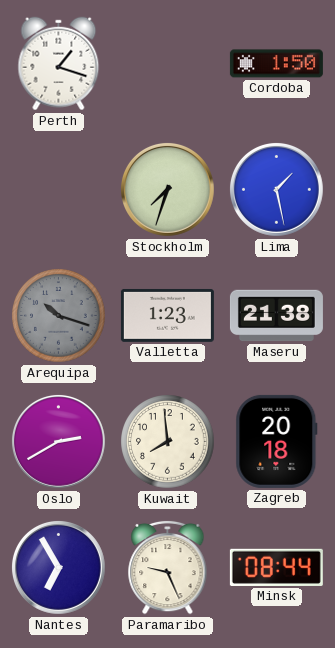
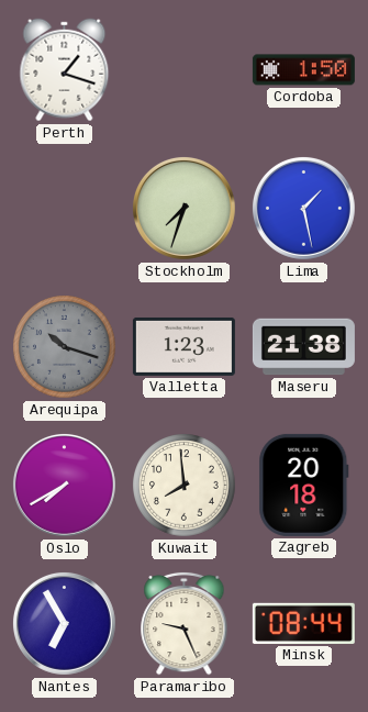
Oslo: 2:40 -> 7:40 (64, 485)
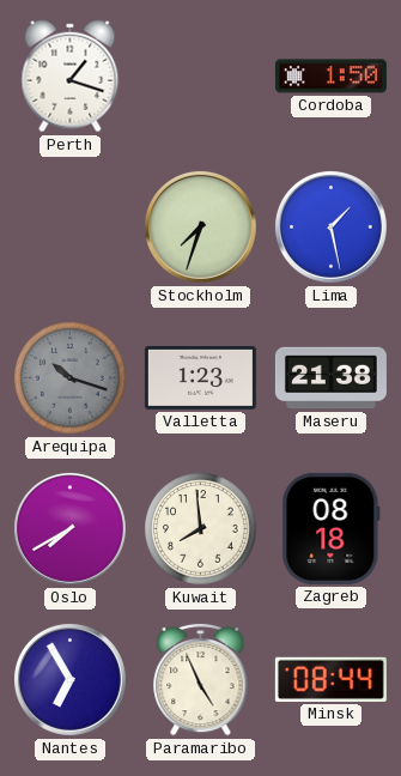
Zagreb: 20:18 -> 08:18 (332, 528)
Paramaribo: 9:26 -> 4:56 (201, 679)
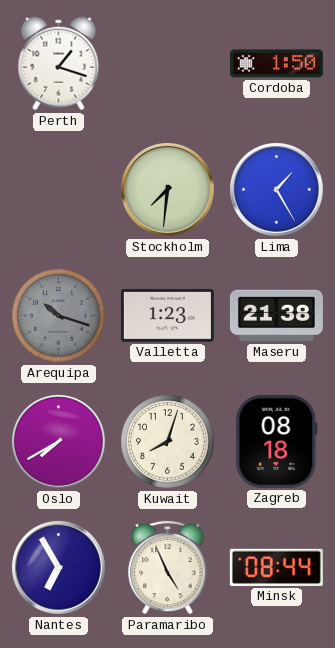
Stockholm: 7:33 -> 7:31 (167, 189)
Lima: 1:28 -> 1:25 (276, 189)
Kuwait: 7:59 -> 8:03 (168, 442)
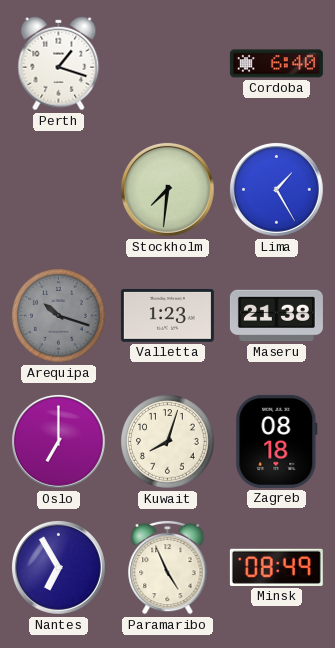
Cordoba: 1:50 -> 6:40 (276, 64)
Oslo: 7:40 -> 7:00 (58, 441)
Minsk: 08:44 -> 08:49 (276, 567)
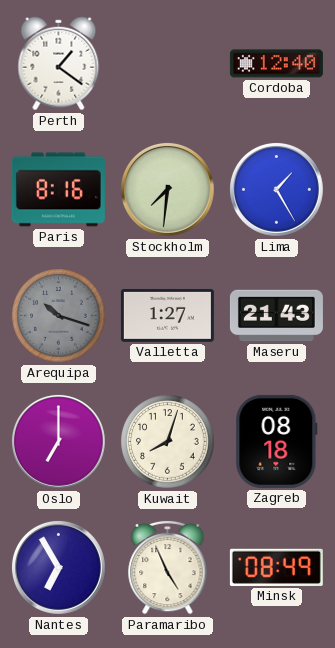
Perth: 1:18 -> 1:21 (59, 64)
Cordoba: 6:40 -> 12:40 (276, 64)
Paris: none -> 8:16 (58, 190)
Valletta: 1:23 -> 1:27 (167, 315)
Maseru: 21:38 -> 21:43 (276, 316)
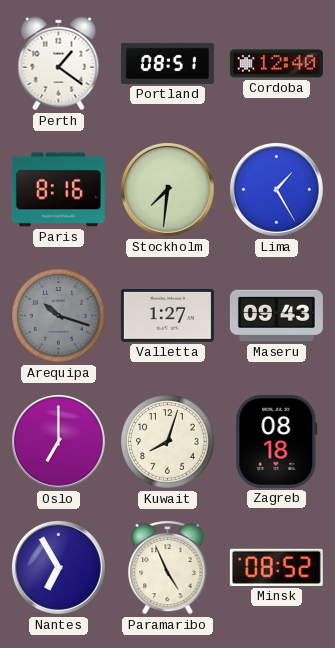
Portland: none -> 08:51 (167, 63)
Maseru: 21:43 -> 09:43 (276, 316)
Minsk: 08:49 -> 08:52 (276, 567)
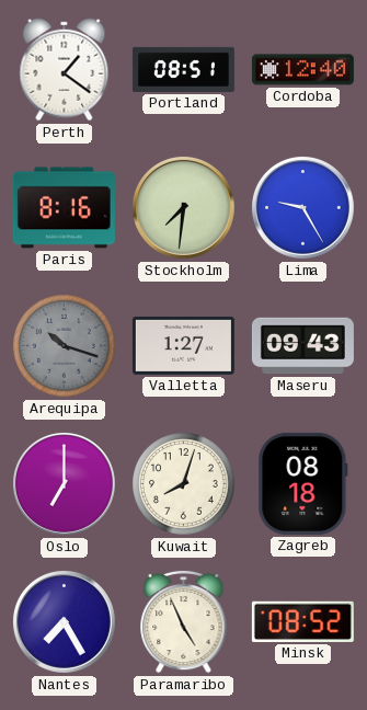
Lima: 1:25 -> 9:25 (302, 207)
Nantes: 6:55 -> 7:25 (64, 621)
